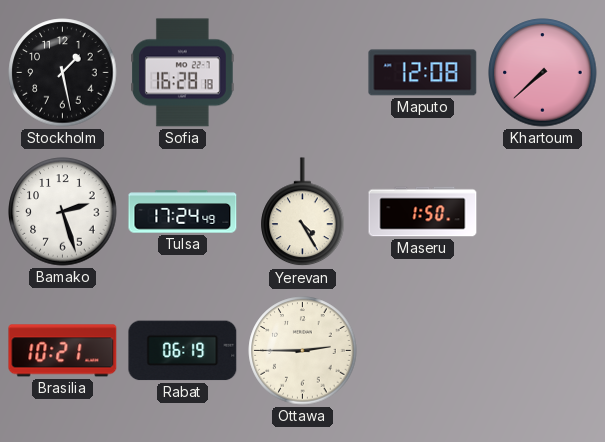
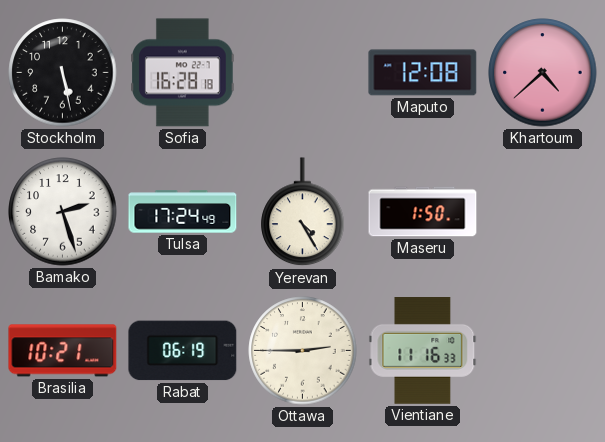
Stockholm: 1:28 -> 5:28 (63, 73)
Khartoum: 7:38 -> 4:38 (543, 73)
Vientiane: none -> 11:16 (423, 351)
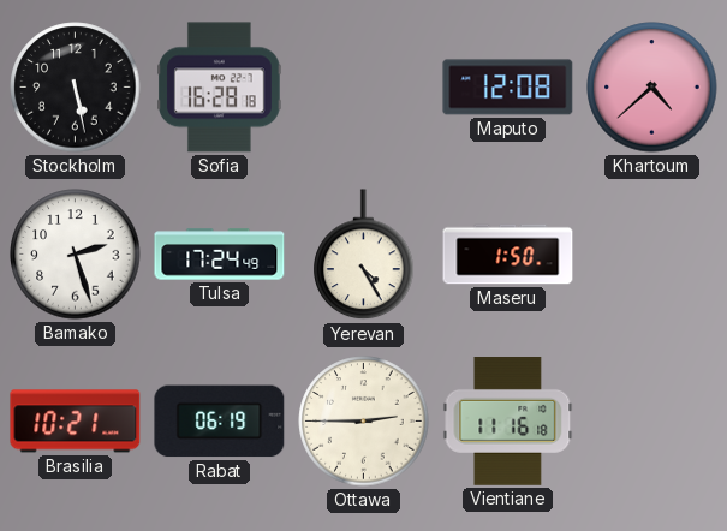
Vientiane: 11:16:33 -> 11:16:18 (508, 422)
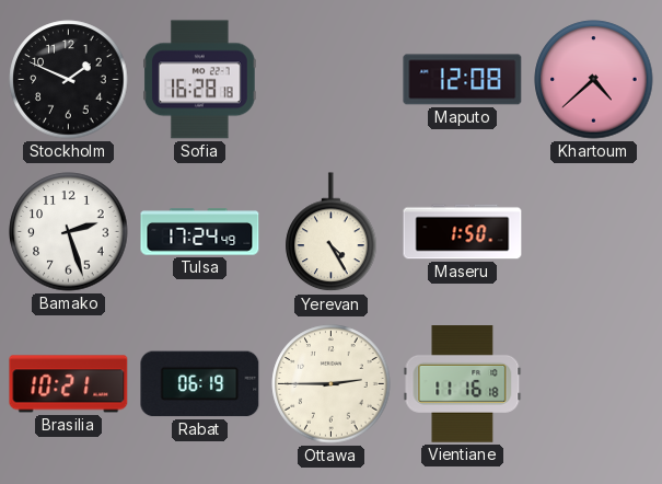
Stockholm: 5:28 -> 1:49 (69, 80)
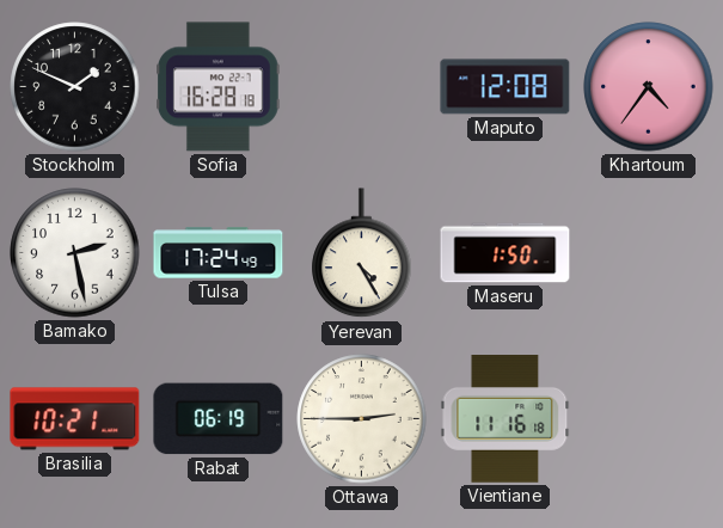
Khartoum: 4:38 -> 4:36 (649, 87)
Bamako: 2:27 -> 2:28 (75, 253)
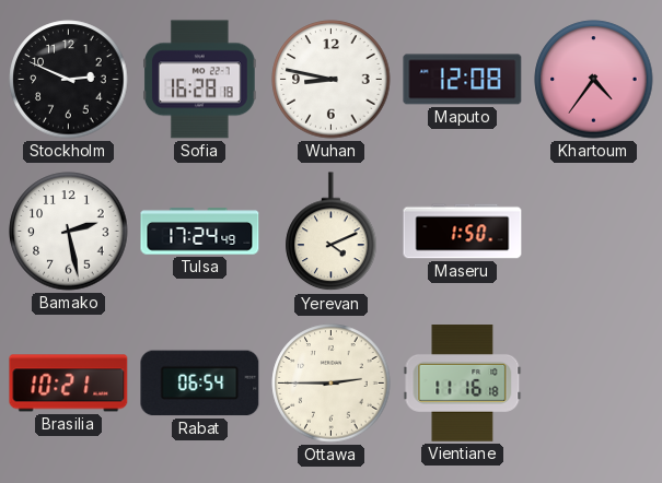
Stockholm: 1:49 -> 2:49 (69, 80)
Wuhan: none -> 8:47 (332, 80)
Yerevan: 4:25 -> 4:11 (332, 232)
Rabat: 06:19 -> 06:54 (200, 384)
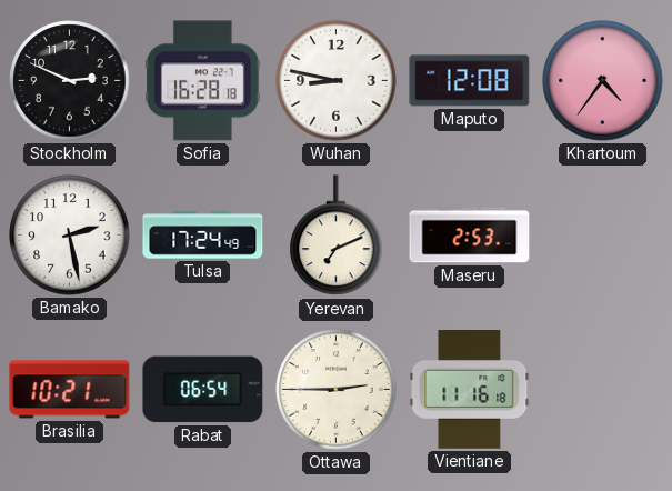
Yerevan: 4:11 -> 7:11 (337, 236)
Maseru: 1:50 -> 2:53 (470, 236)
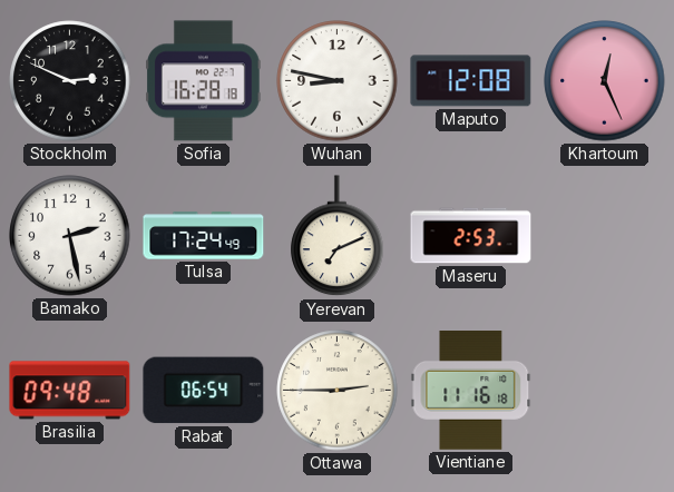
Khartoum: 4:36 -> 12:26 (605, 81)
Brasilia: 10:21 -> 09:48 (70, 391)
